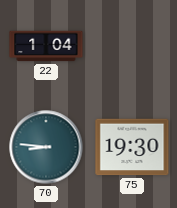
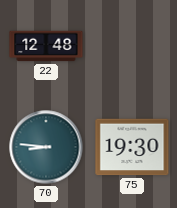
22: 1:04 -> 12:48 (46, 46)
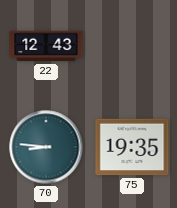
22: 12:48 -> 12:43 (46, 46)
75: 19:30 -> 19:35 (132, 147)
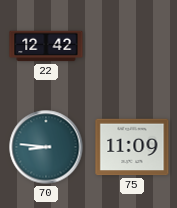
22: 12:43 -> 12:42 (46, 46)
75: 19:35 -> 11:09 (132, 147)
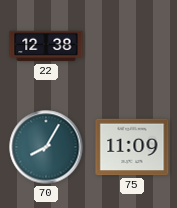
22: 12:42 -> 12:38 (46, 46)
70: 8:46 -> 8:05 (46, 147)
